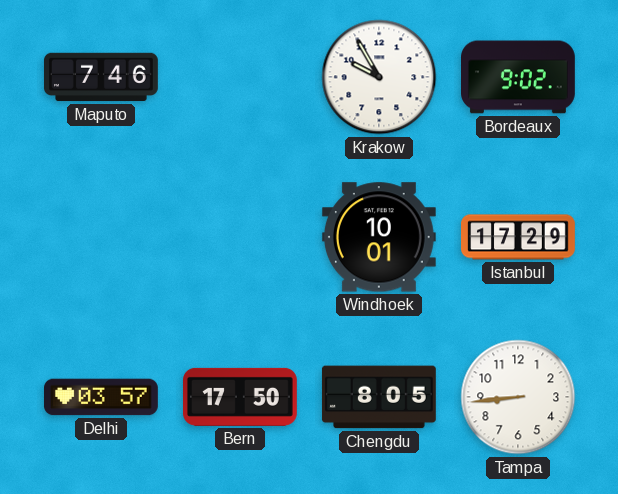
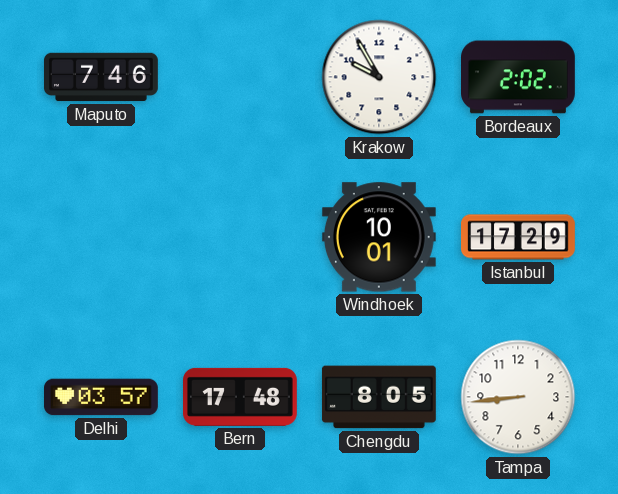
Bordeaux: 9:02 -> 2:02 (519, 77)
Bern: 17:50 -> 17:48 (241, 397)
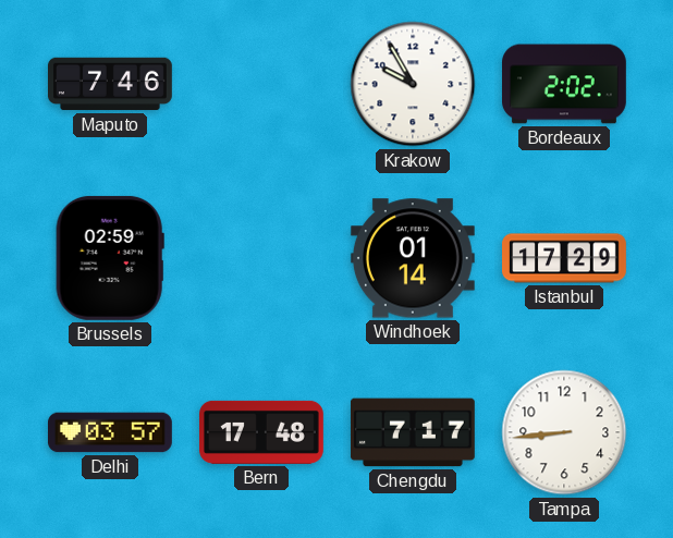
Brussels: none -> 02:59 (110, 258)
Windhoek: 10:01 -> 01:14 (413, 258)
Chengdu: 8:05 -> 7:17 (413, 432)
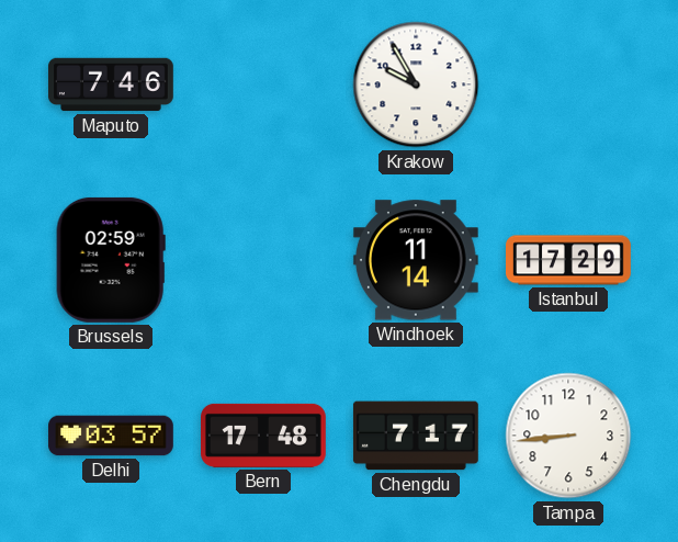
Bordeaux: 2:02 -> none (565, 84)
Windhoek: 01:14 -> 11:14 (416, 260)
